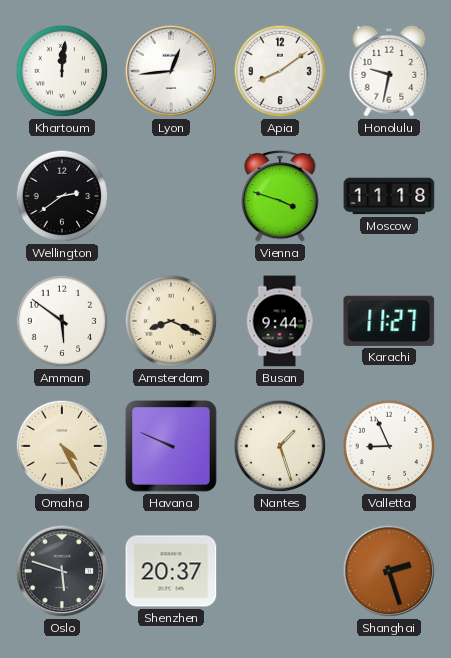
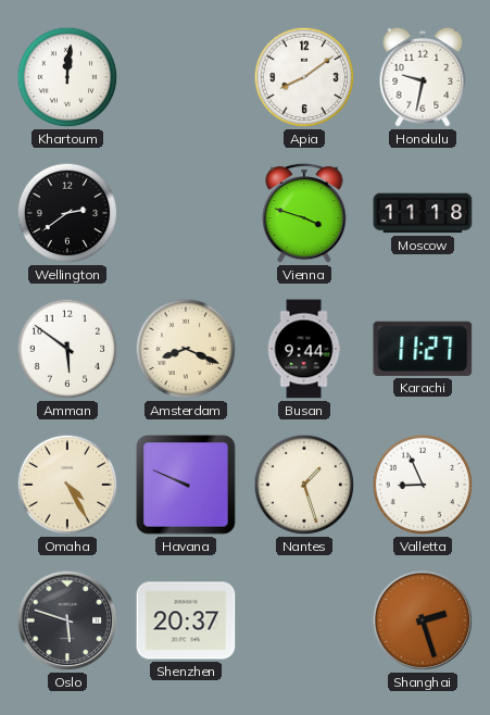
Lyon: 12:44 -> none (171, 71)
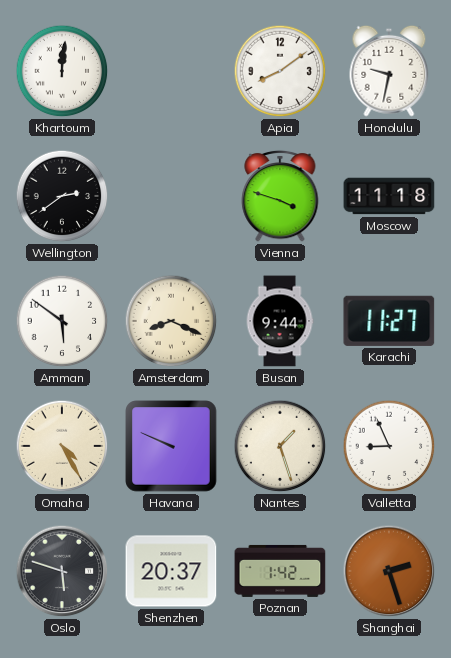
Poznan: none -> 1:42 (280, 571)
